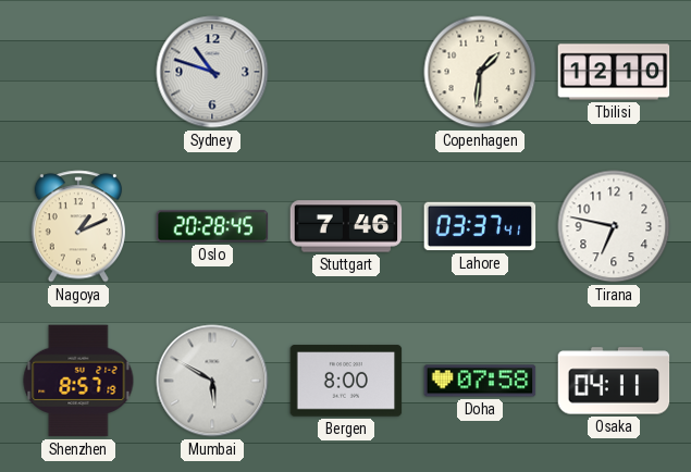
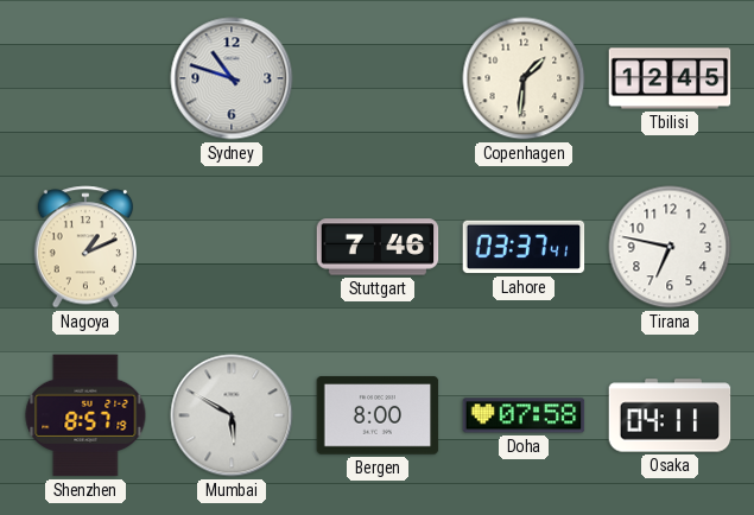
Tbilisi: 12:10 -> 12:45 (670, 78)
Oslo: 20:28 -> none (212, 226)
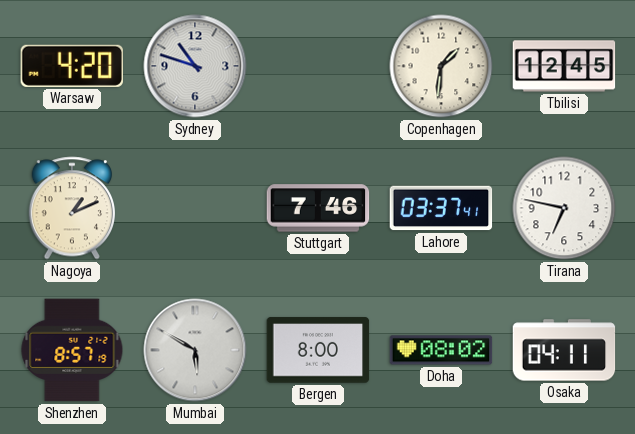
Warsaw: none -> 4:20 (71, 66)
Doha: 07:58 -> 08:02 (441, 350)
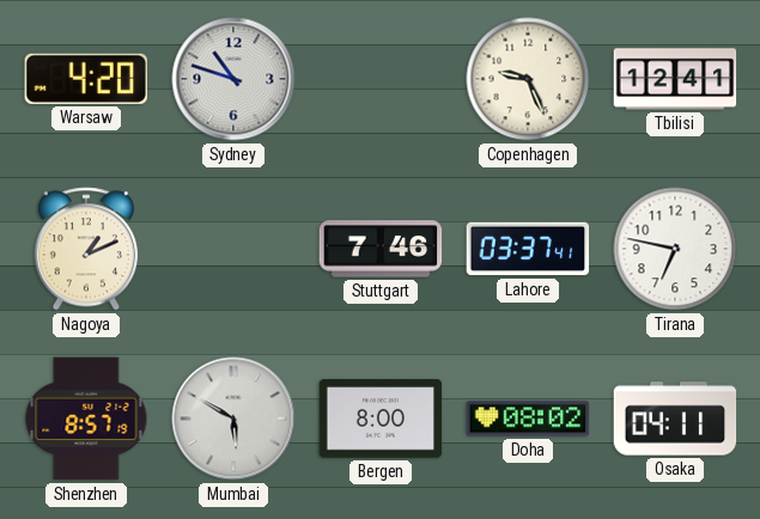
Copenhagen: 1:31 -> 9:26 (528, 79)
Tbilisi: 12:45 -> 12:41 (675, 79)
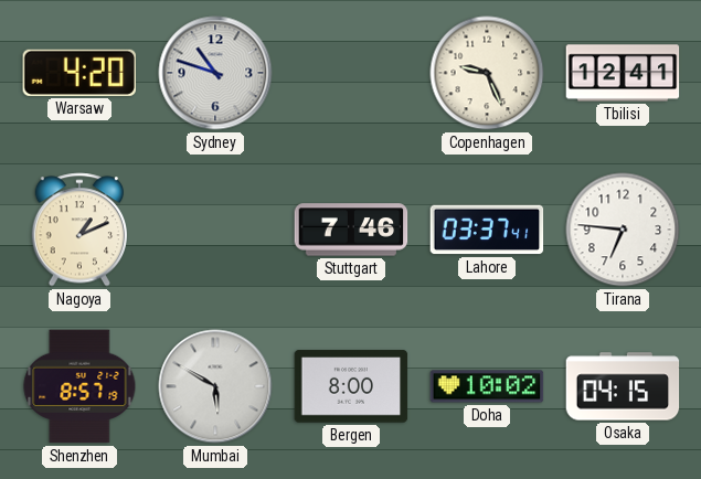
Tirana: 6:47 -> 6:46 (623, 230)
Doha: 08:02 -> 10:02 (487, 386)
Osaka: 04:11 -> 04:15 (623, 386)
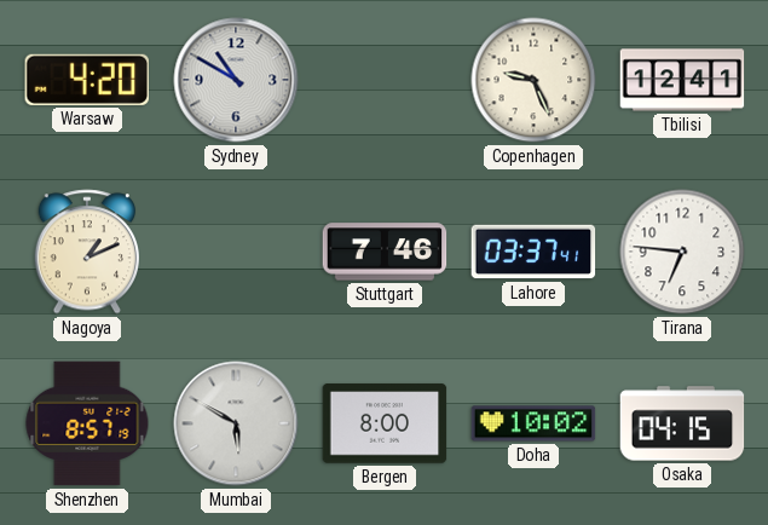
Sydney: 10:48 -> 10:50 (236, 80)
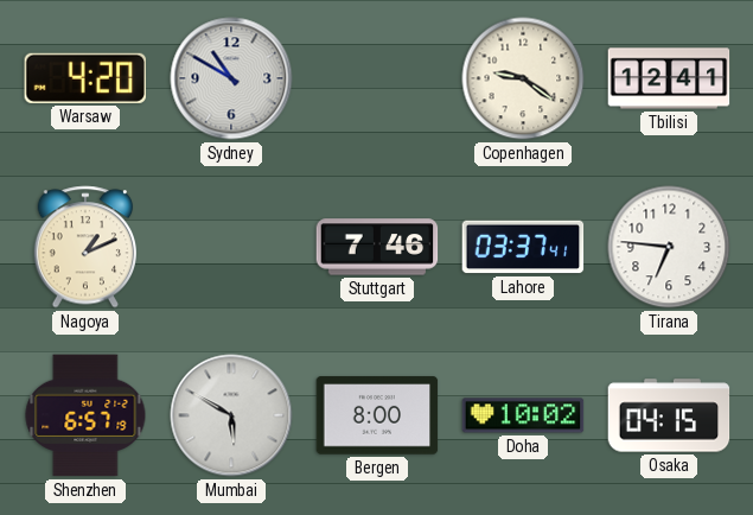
Copenhagen: 9:26 -> 9:21 (523, 78)
Shenzhen: 8:57 -> 6:57 (85, 415)
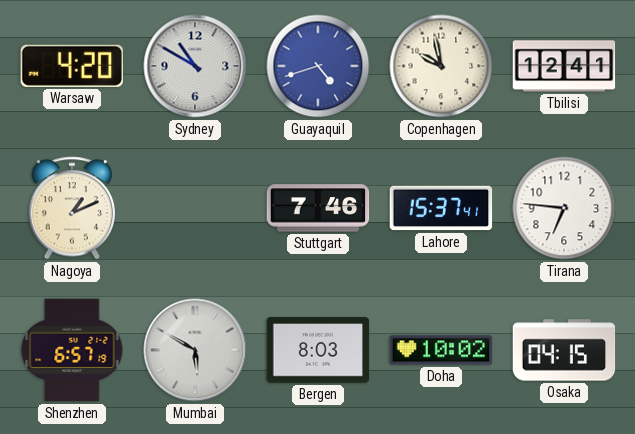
Guayaquil: none -> 4:42 (318, 66)
Copenhagen: 9:21 -> 9:58 (441, 66)
Lahore: 03:37 -> 15:37 (441, 208)
Bergen: 8:00 -> 8:03 (318, 350)
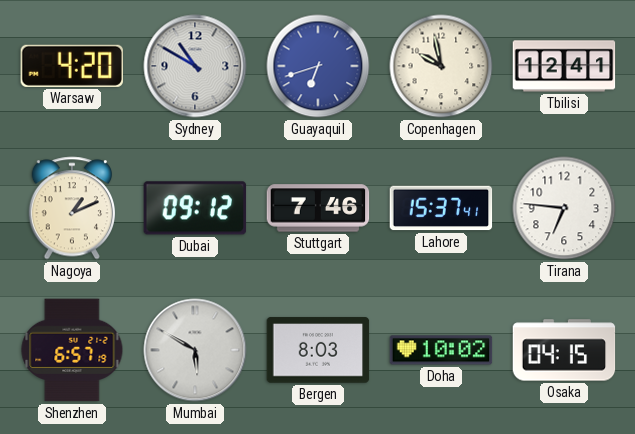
Guayaquil: 4:42 -> 6:42 (318, 66)
Dubai: none -> 09:12 (195, 208)
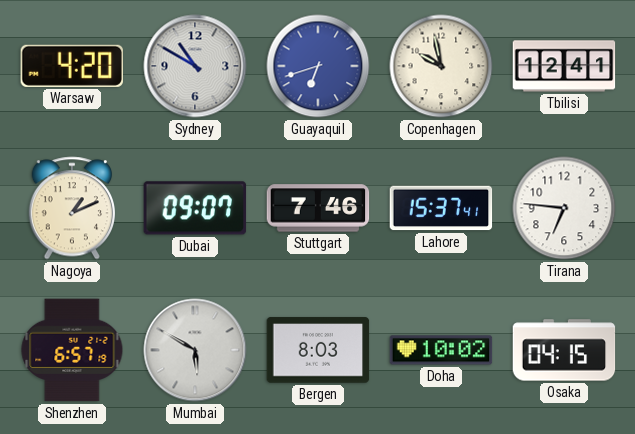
Dubai: 09:12 -> 09:07 (195, 208)
